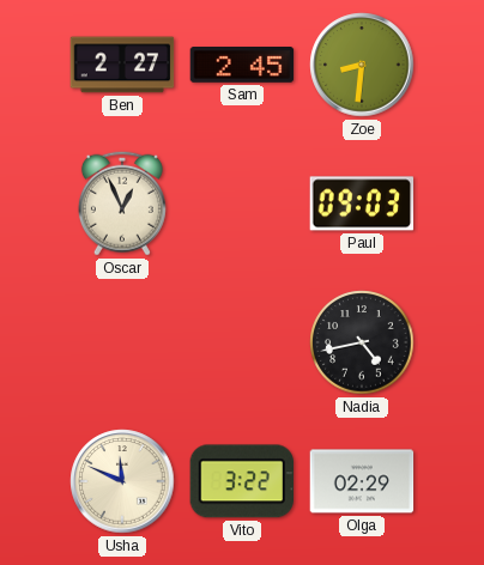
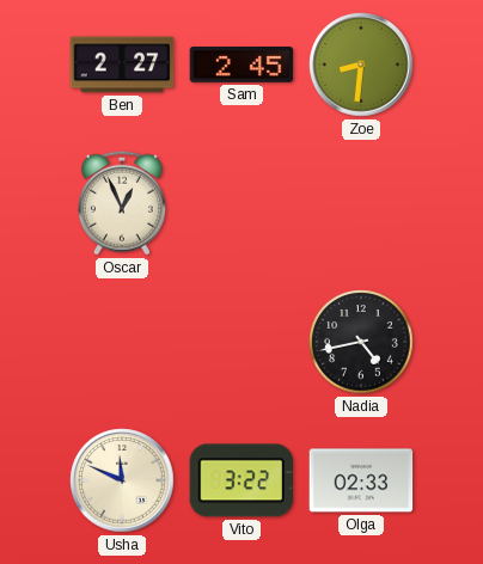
Paul: 09:03 -> none (362, 203)
Olga: 02:29 -> 02:33 (361, 480)
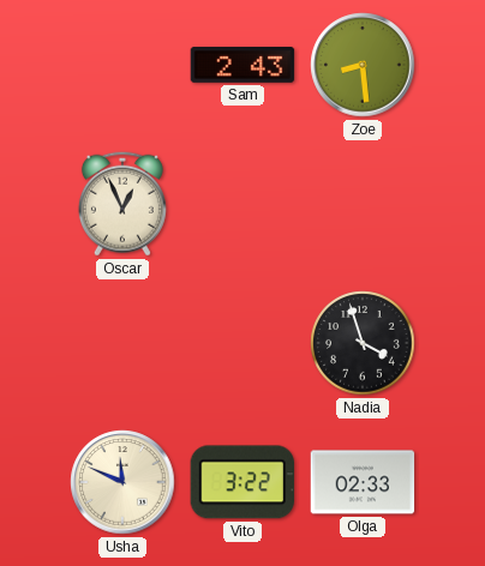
Ben: 2:27 -> none (122, 65)
Sam: 2:45 -> 2:43 (242, 66)
Zoe: 8:31 -> 8:29 (363, 65)
Nadia: 4:43 -> 3:57 (363, 343)
